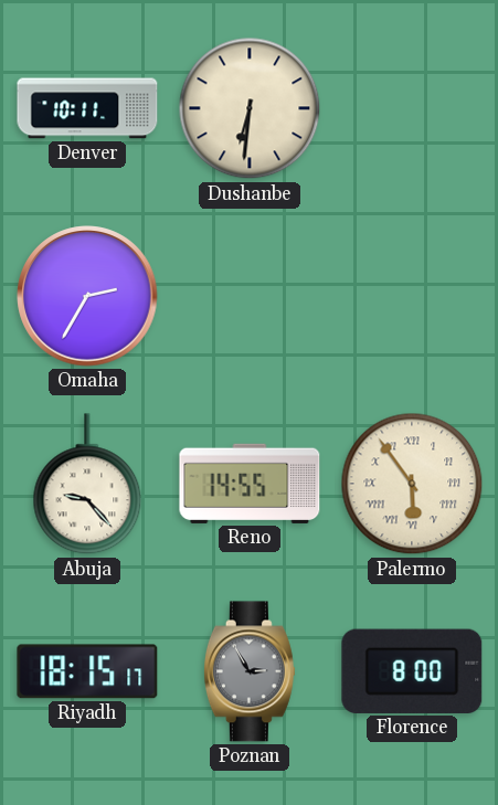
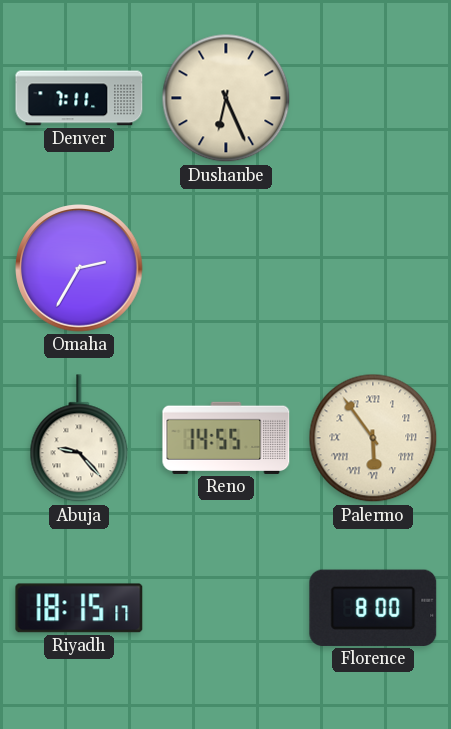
Denver: 10:11 -> 7:11 (79, 98)
Dushanbe: 6:31 -> 6:26 (226, 98)
Poznan: 2:55 -> none (250, 671)
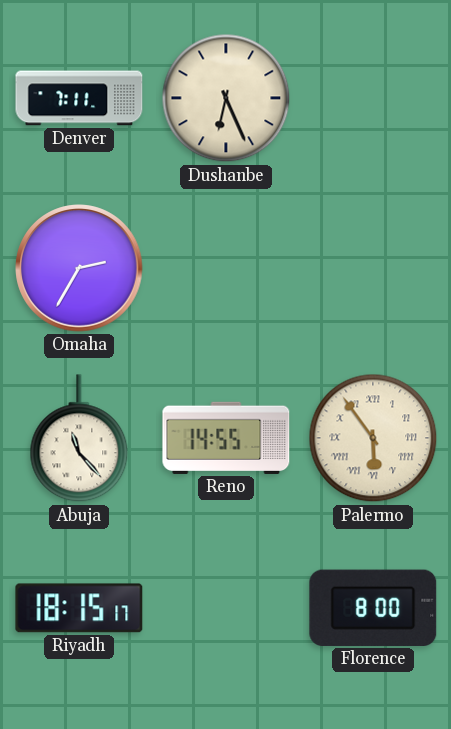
Abuja: 9:23 -> 11:23 (79, 439)
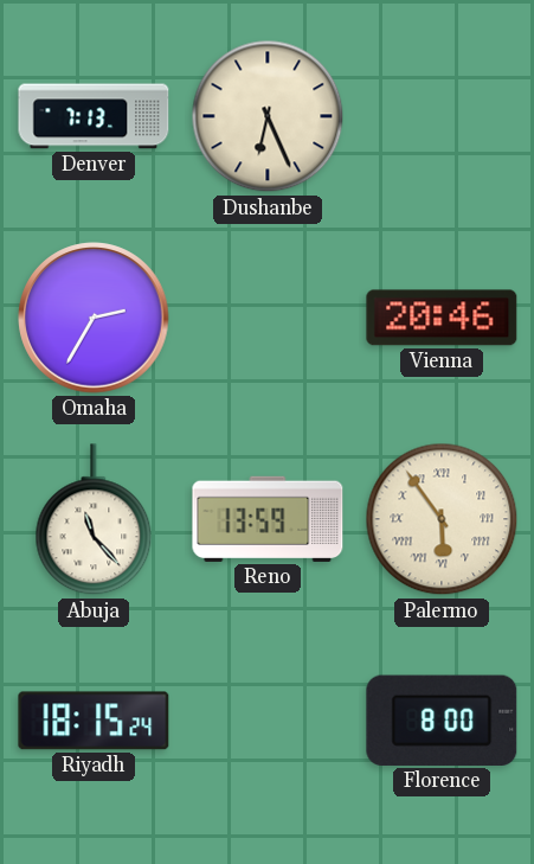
Denver: 7:11 -> 7:13 (94, 116)
Vienna: none -> 20:46 (442, 318)
Reno: 14:55 -> 13:59 (268, 519)
Riyadh: 18:15:17 -> 18:15:24 (94, 721)
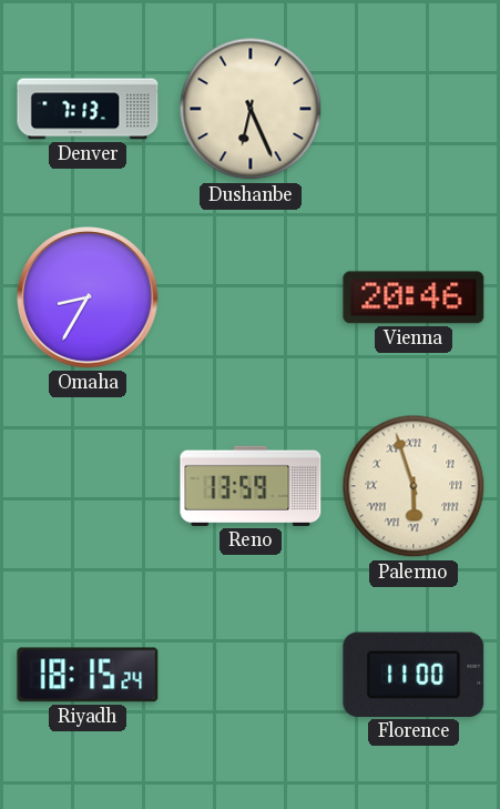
Omaha: 2:35 -> 8:35 (88, 297)
Abuja: 11:23 -> none (94, 520)
Palermo: 5:54 -> 5:57 (414, 486)
Florence: 8:00 -> 11:00 (414, 675)
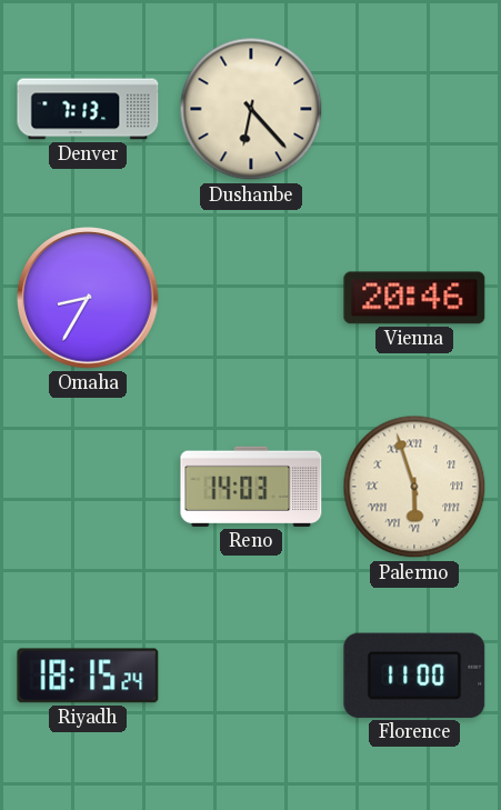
Dushanbe: 6:26 -> 6:23 (251, 109)
Reno: 13:59 -> 14:03 (251, 487)
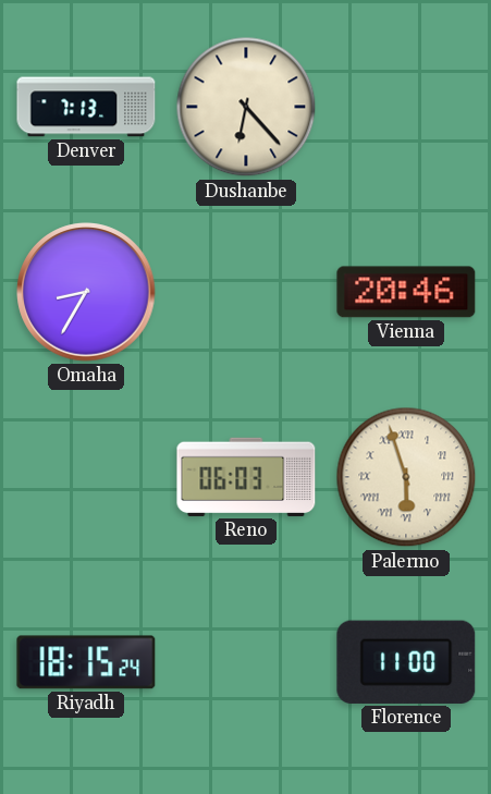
Reno: 14:03 -> 06:03 (246, 477)
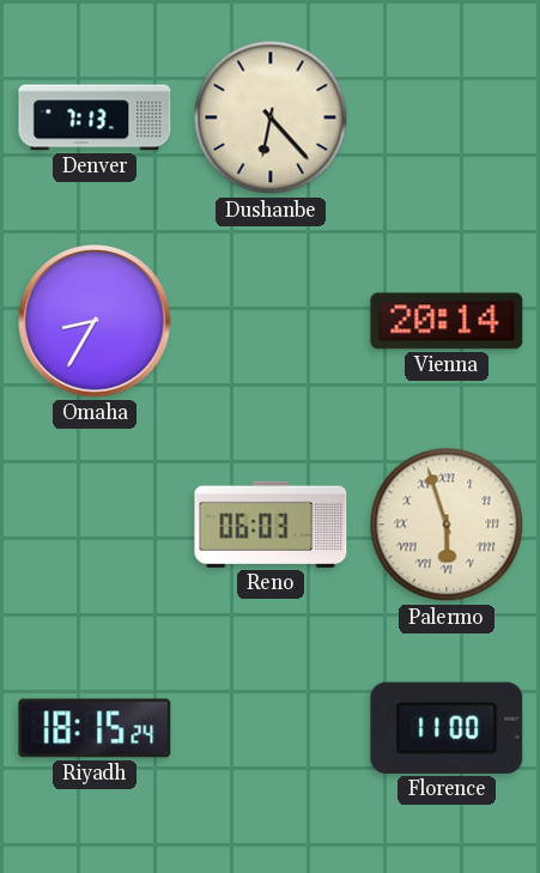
Vienna: 20:46 -> 20:14 (447, 321)
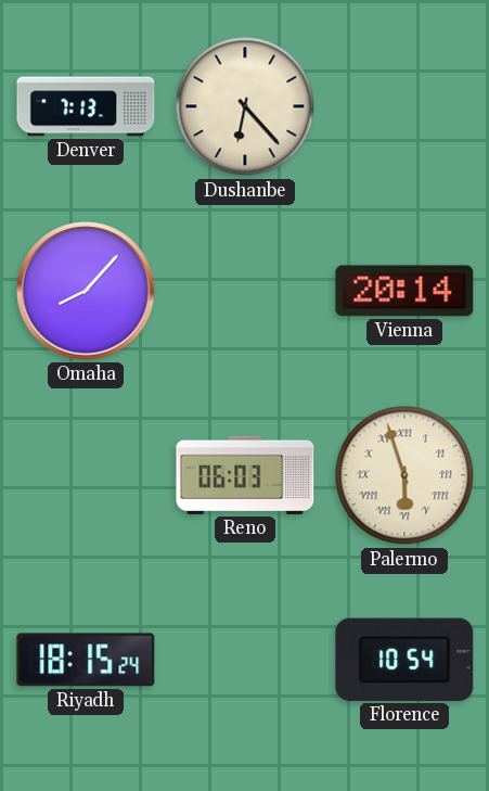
Omaha: 8:35 -> 8:07 (86, 291)
Florence: 11:00 -> 10:54 (404, 660)
